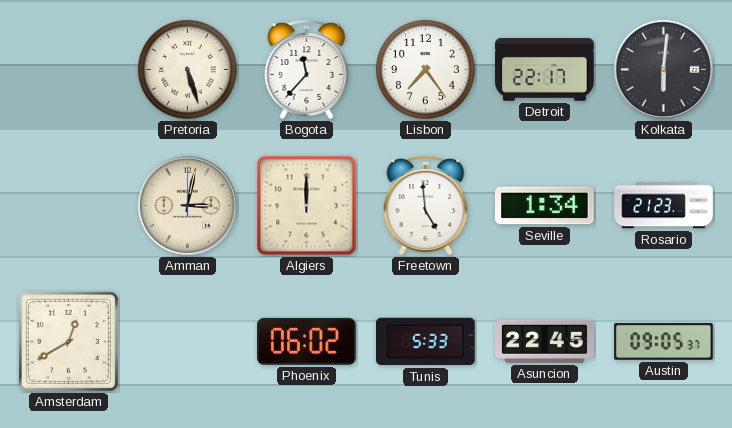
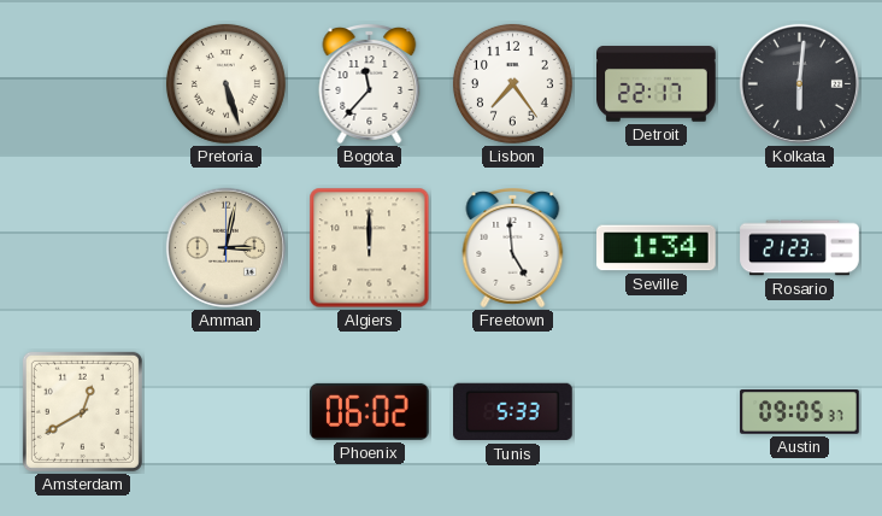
Asuncion: 22:45 -> none (545, 341)
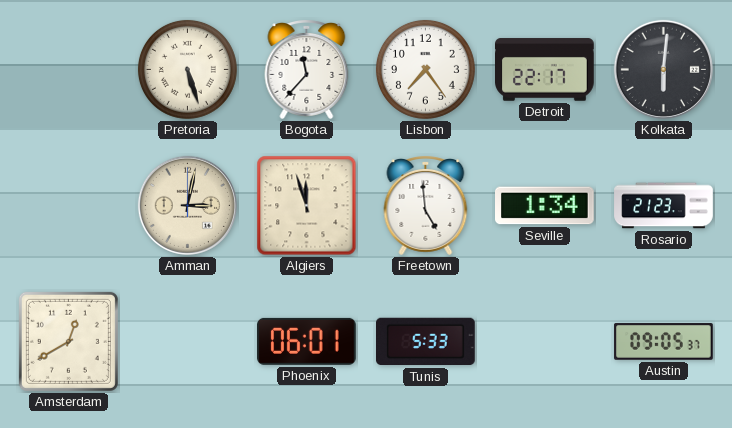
Algiers: 12:00 -> 11:57 (307, 206)
Phoenix: 06:02 -> 06:01 (307, 341)
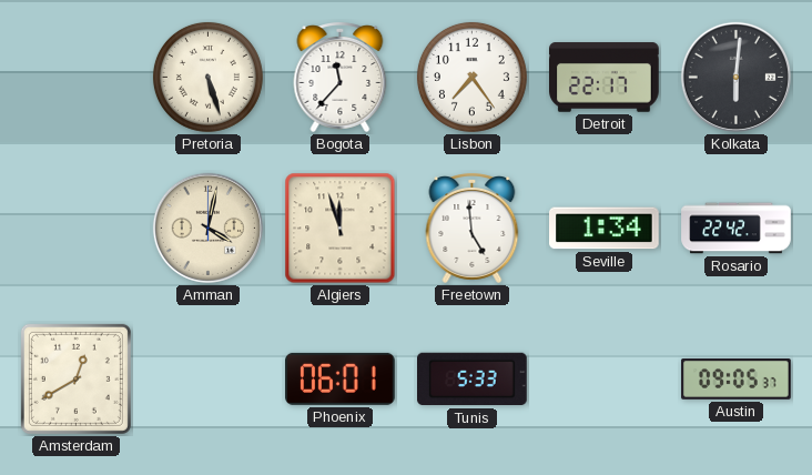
Amman: 3:02 -> 4:02 (207, 228)
Rosario: 21:23 -> 22:42 (737, 229)
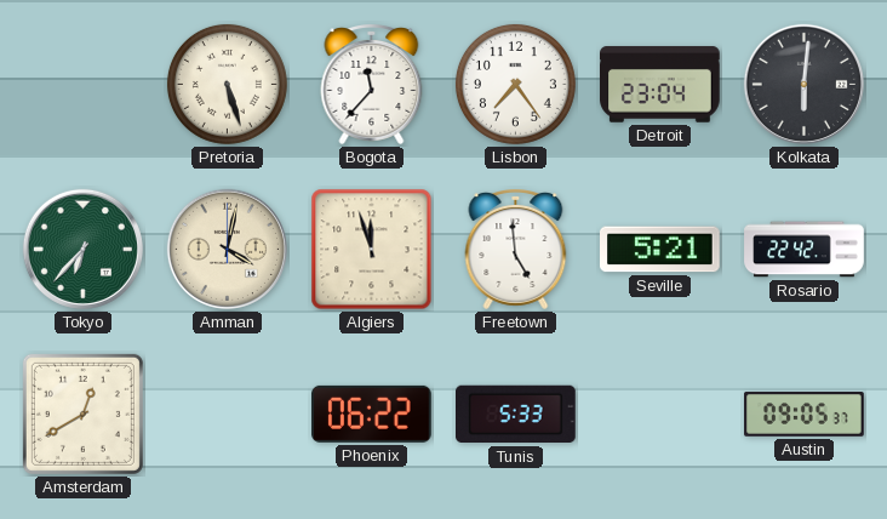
Detroit: 22:17 -> 23:04 (660, 85)
Tokyo: none -> 6:37 (82, 249)
Seville: 1:34 -> 5:21 (660, 250)
Phoenix: 06:01 -> 06:22 (372, 414)
